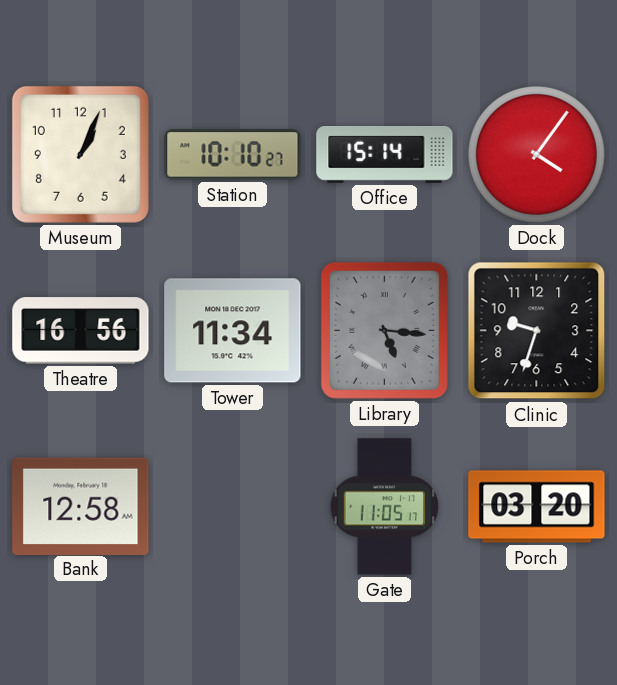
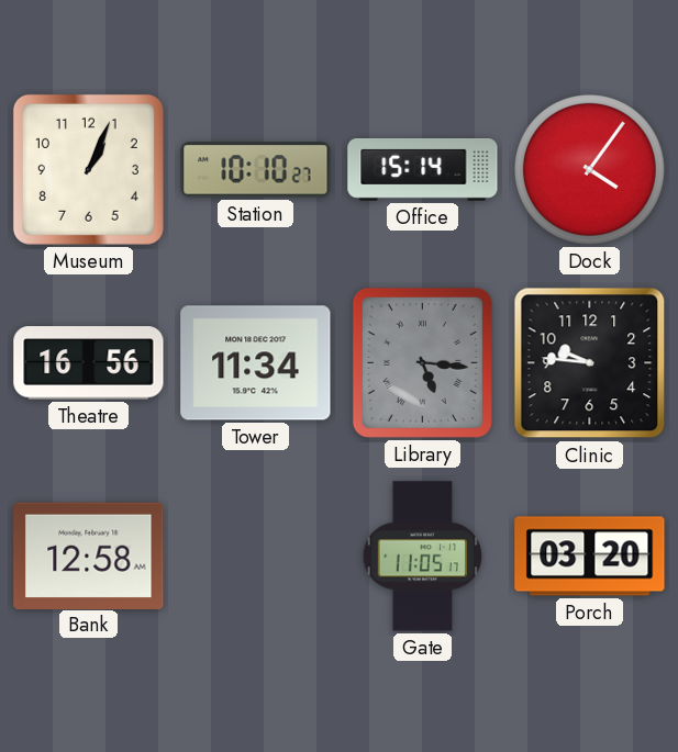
Clinic: 9:33 -> 9:46 (590, 363)
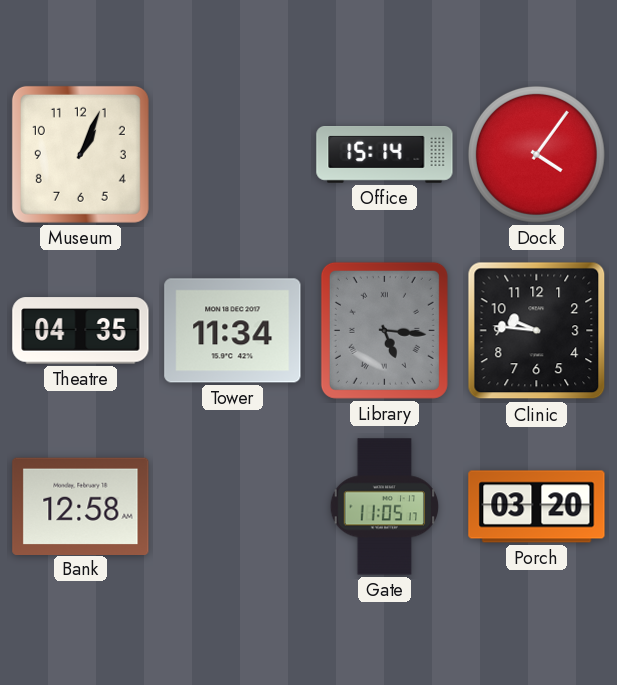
Station: 10:10 -> none (256, 170)
Theatre: 16:56 -> 04:35 (81, 331)
